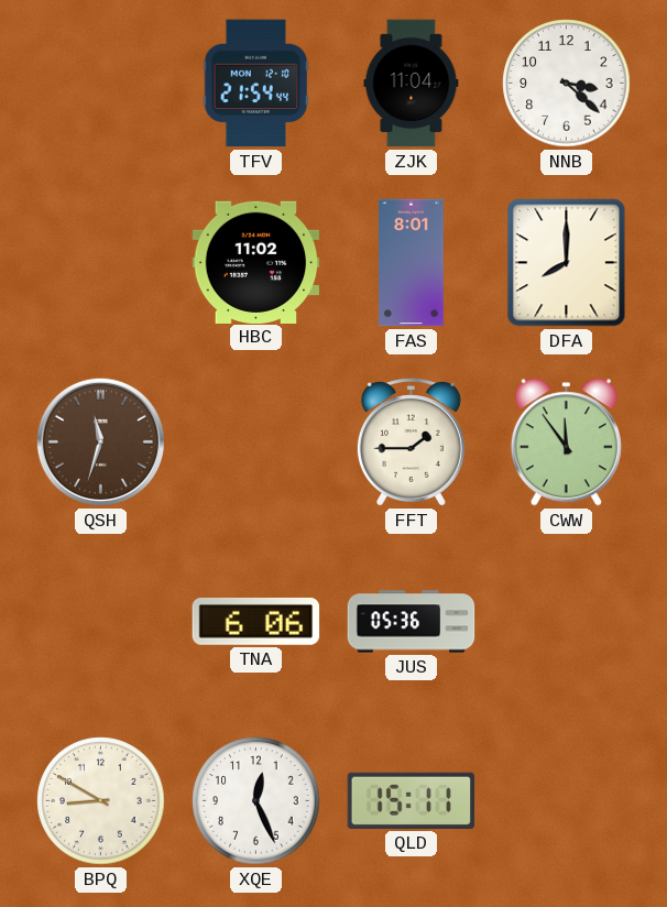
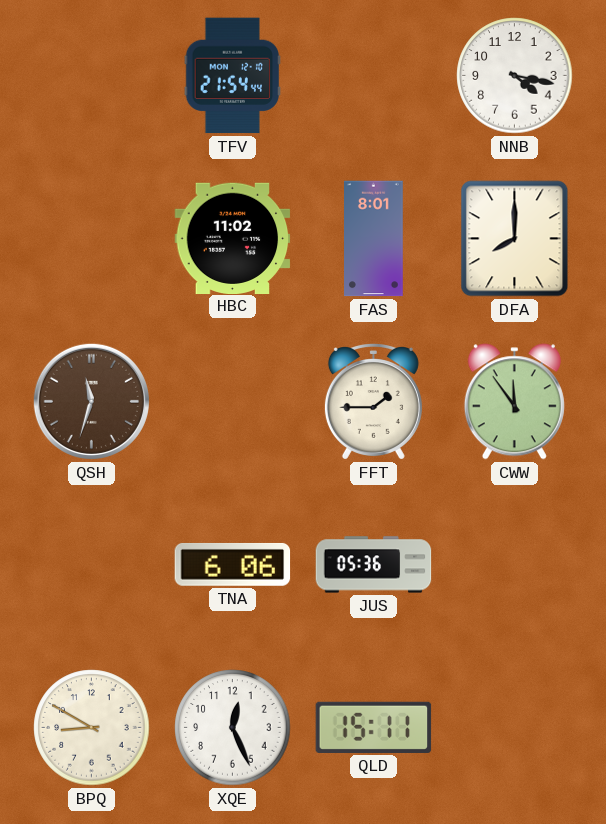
ZJK: 11:04 -> none (412, 84)
NNB: 3:22 -> 4:17 (515, 76)
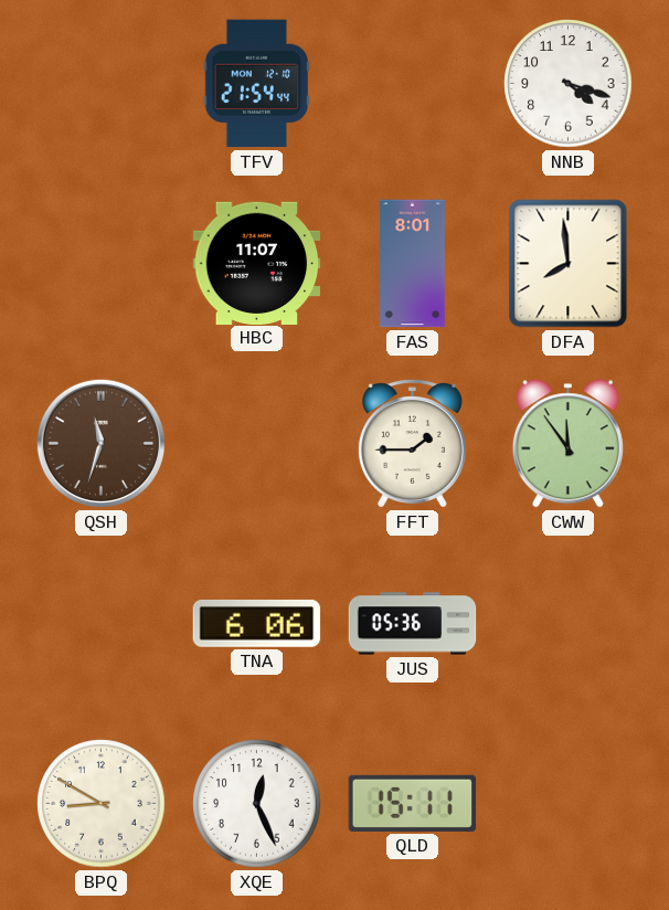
NNB: 4:17 -> 4:18 (569, 84)
HBC: 11:02 -> 11:07 (257, 263)
DFA: 8:00 -> 7:59 (569, 264)
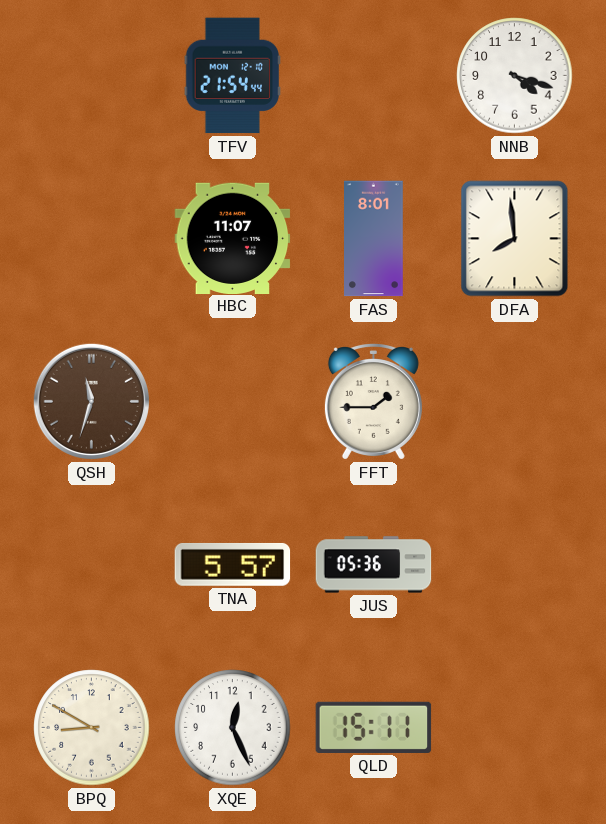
CWW: 11:54 -> none (567, 444)
TNA: 6:06 -> 5:57 (233, 565)
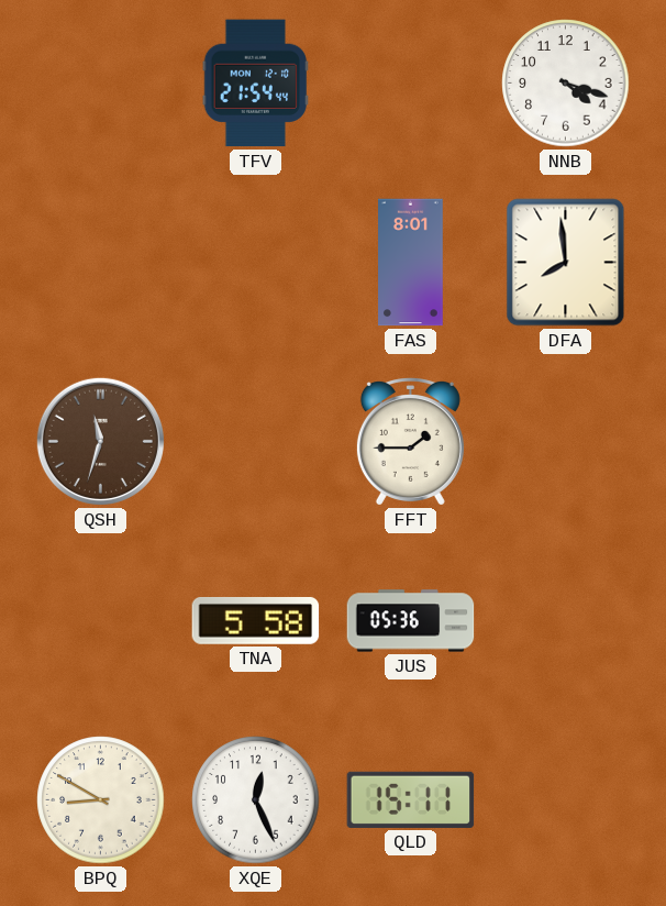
HBC: 11:07 -> none (233, 238)
TNA: 5:57 -> 5:58 (256, 621)
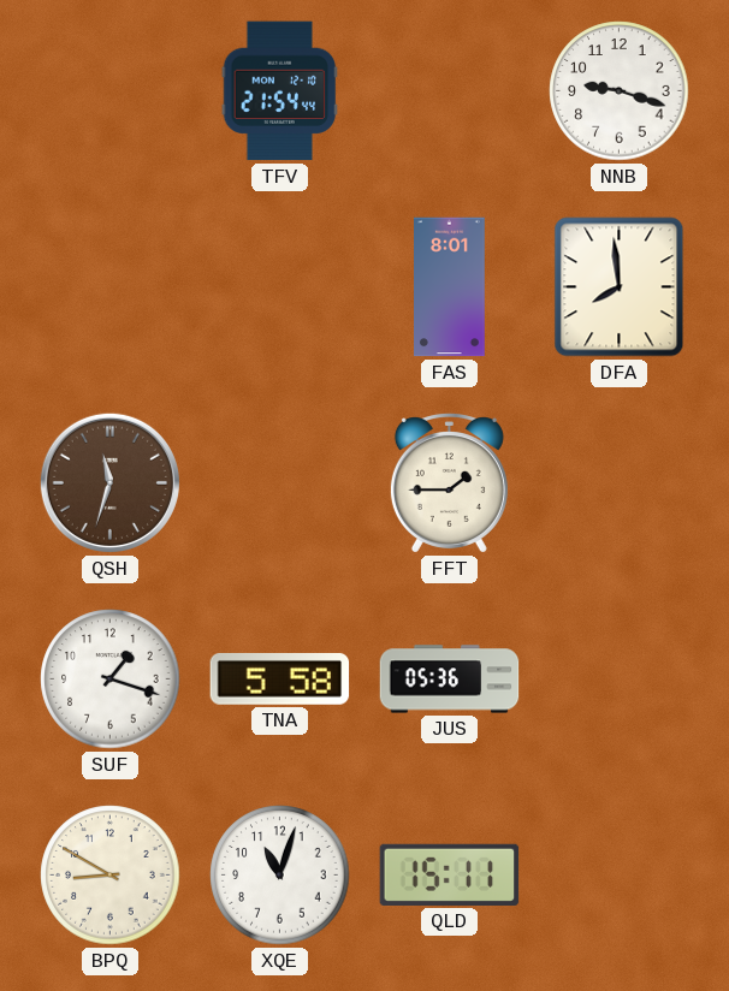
NNB: 4:18 -> 9:18 (620, 91)
SUF: none -> 1:18 (111, 680)
XQE: 12:26 -> 11:03 (280, 876)
